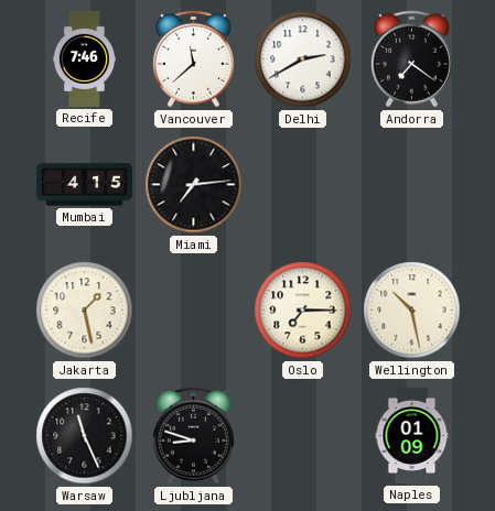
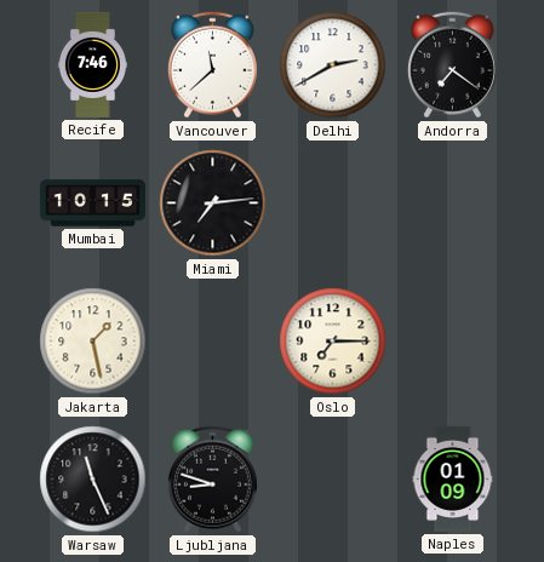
Mumbai: 4:15 -> 10:15 (92, 203)
Wellington: 10:28 -> none (412, 311)
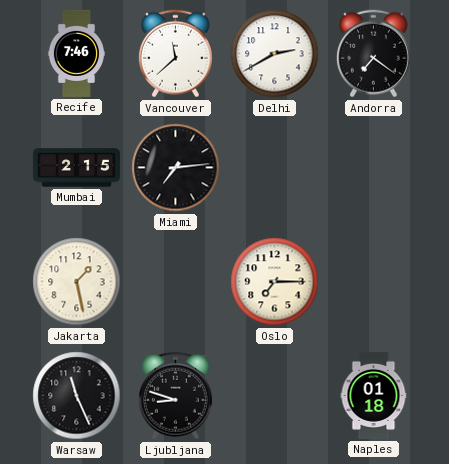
Mumbai: 10:15 -> 2:15 (76, 168)
Naples: 01:09 -> 01:18 (374, 395)
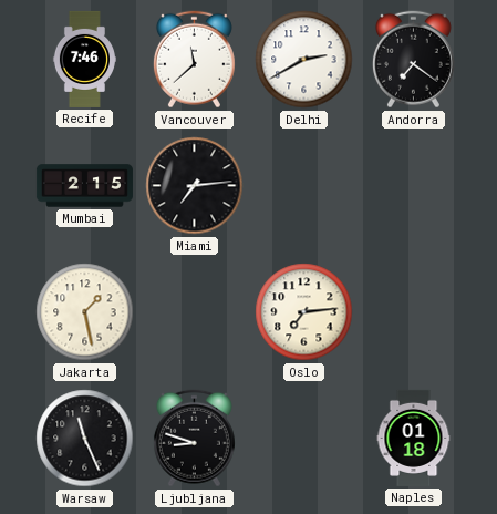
Oslo: 7:15 -> 7:14 (304, 312)
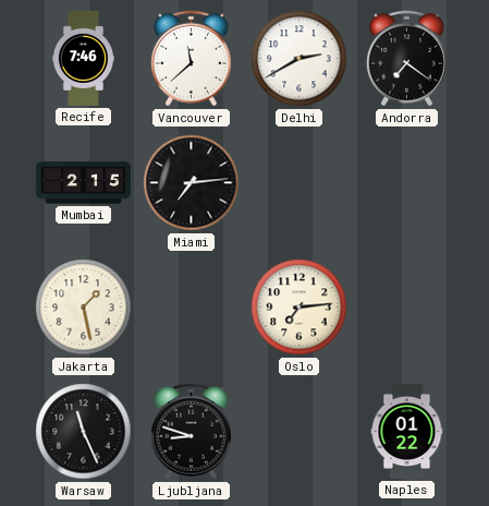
Naples: 01:18 -> 01:22 (407, 431)
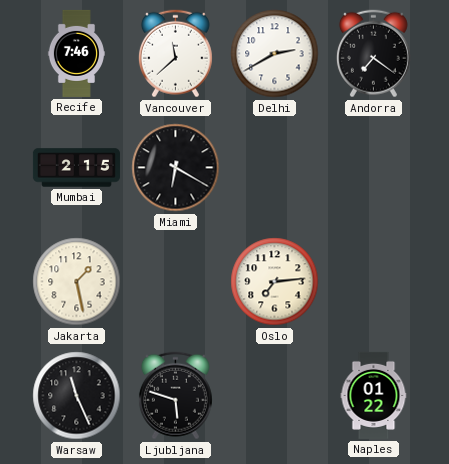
Miami: 7:14 -> 6:20 (176, 168)
Ljubljana: 8:48 -> 5:48 (175, 396)
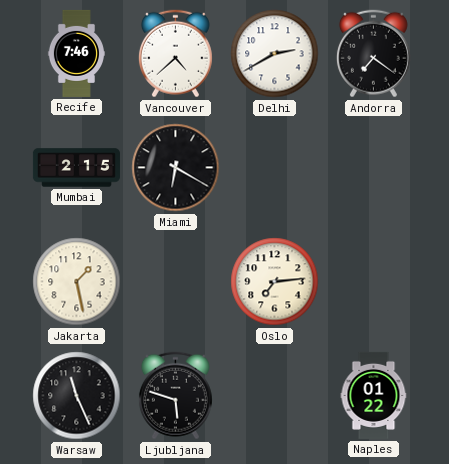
Vancouver: 11:38 -> 4:38 (175, 54)
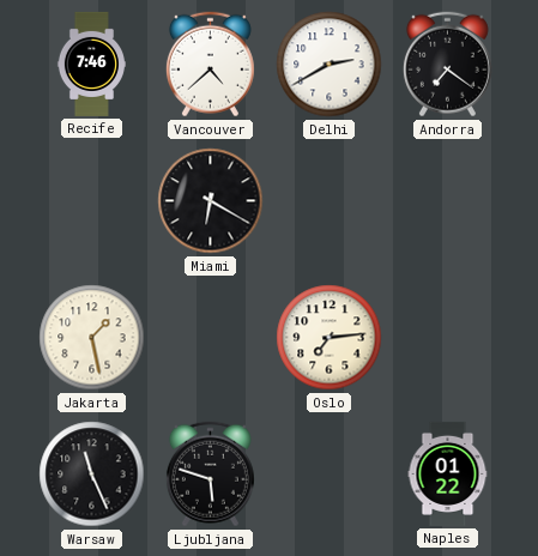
Mumbai: 2:15 -> none (76, 168)
